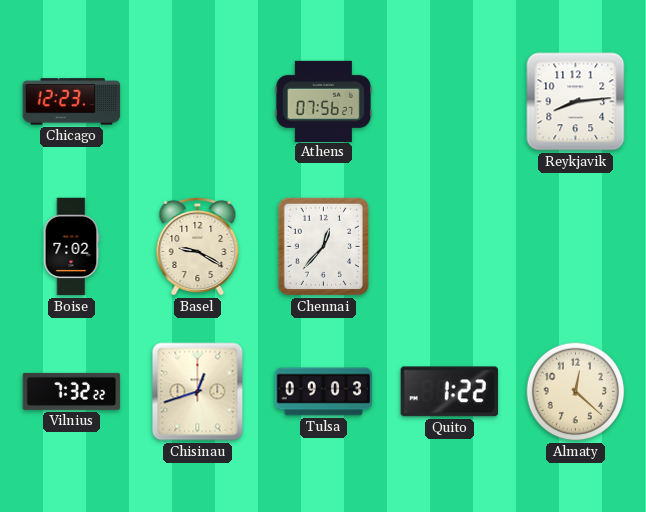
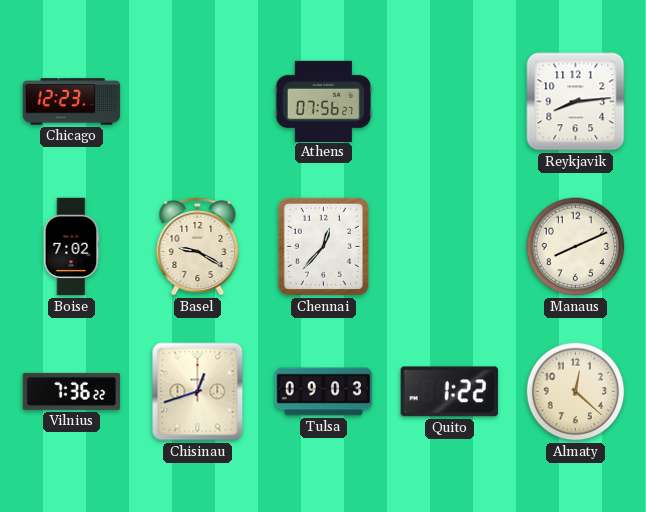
Manaus: none -> 8:11 (576, 247)
Vilnius: 7:32 -> 7:36 (72, 391)
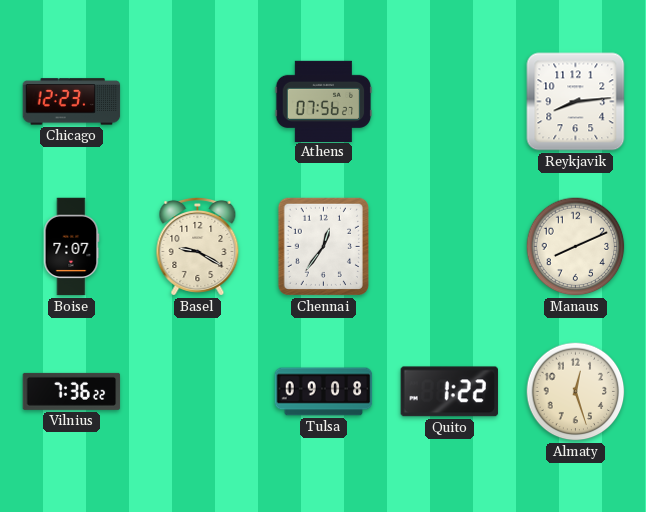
Boise: 7:02 -> 7:07 (71, 247)
Chennai: 12:37 -> 12:36 (323, 246)
Chisinau: 12:42 -> none (198, 392)
Tulsa: 09:03 -> 09:08 (324, 392)
Almaty: 12:22 -> 12:27 (576, 392)
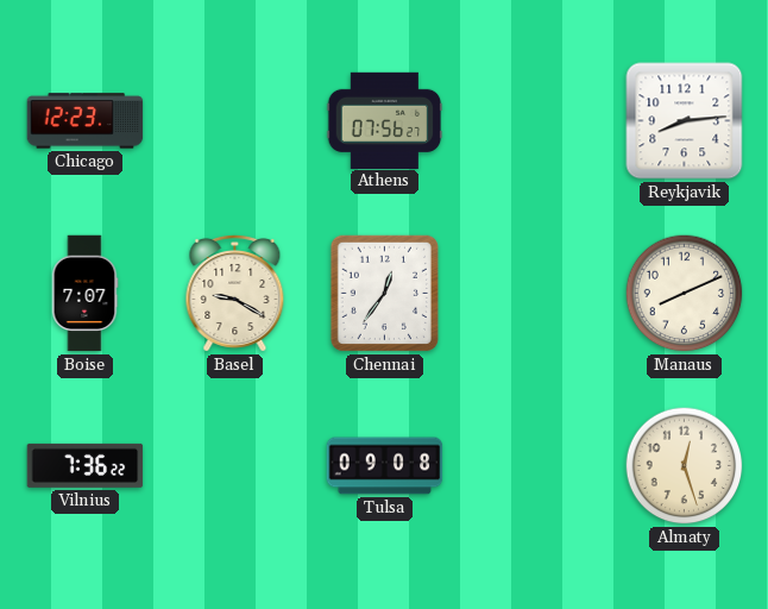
Quito: 1:22 -> none (449, 392)
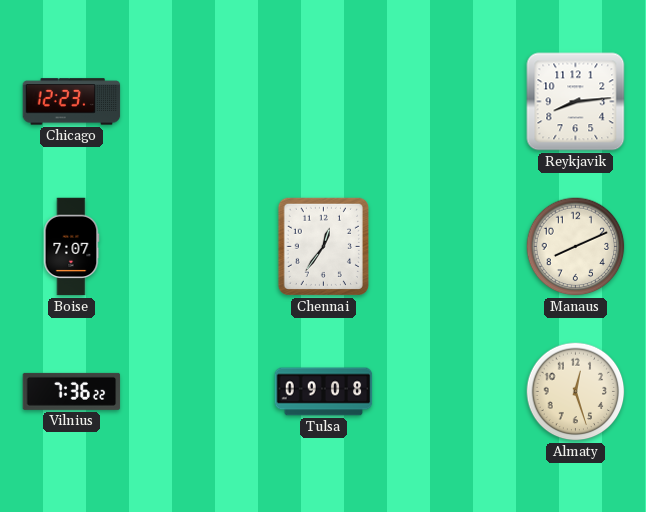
Athens: 07:56 -> none (385, 120)
Basel: 9:20 -> none (235, 293)
